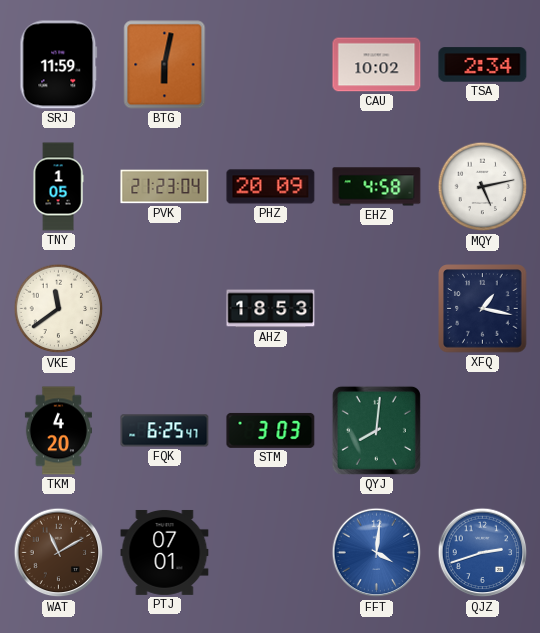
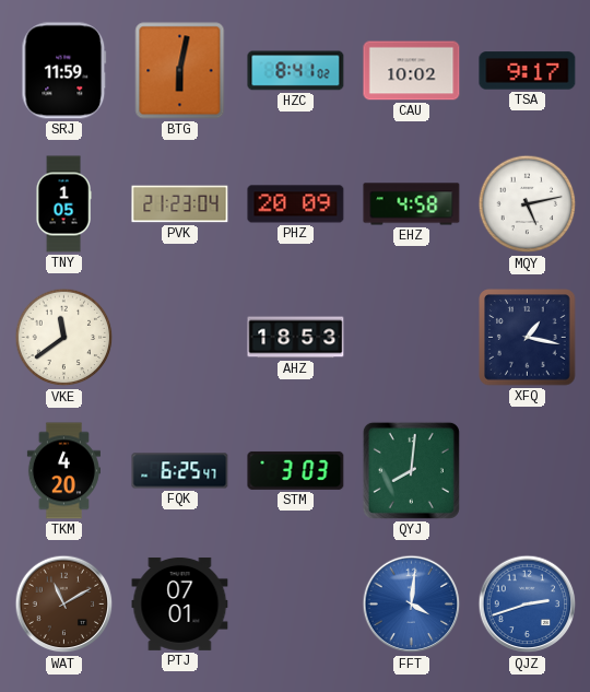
HZC: none -> 8:41 (296, 71)
TSA: 2:34 -> 9:17 (528, 71)
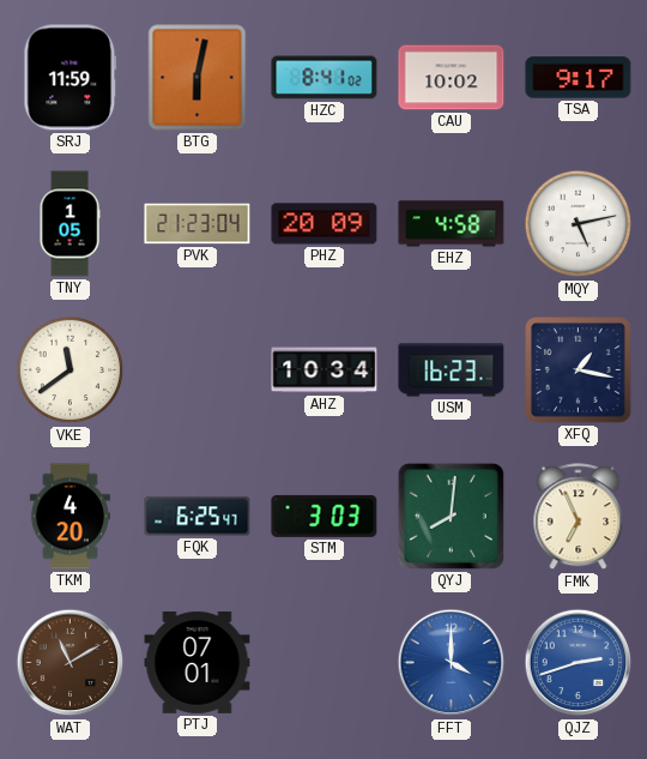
AHZ: 18:53 -> 10:34 (325, 371)
USM: none -> 16:23 (452, 371)
FMK: none -> 6:56 (579, 517)
FFT: 4:01 -> 4:00 (452, 663)
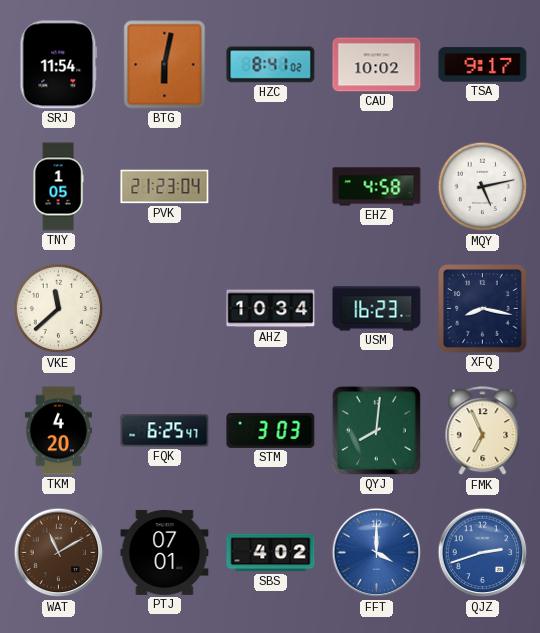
SRJ: 11:59 -> 11:54 (59, 65)
PHZ: 20:09 -> none (325, 224)
VKE: 11:39 -> 11:38 (59, 309)
XFQ: 1:17 -> 8:17 (483, 309)
SBS: none -> 4:02 (271, 553)
